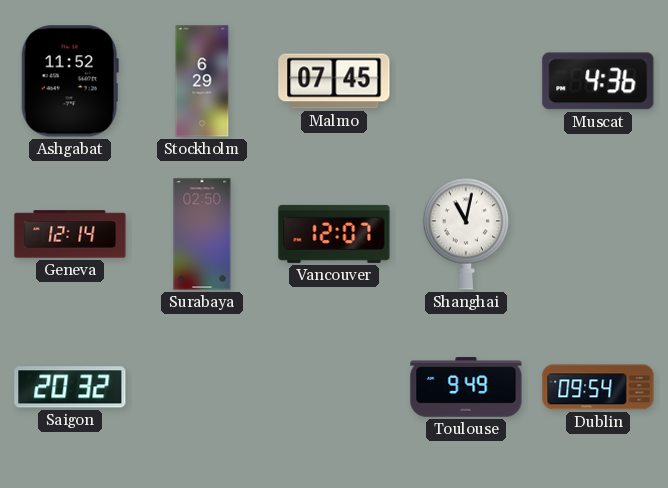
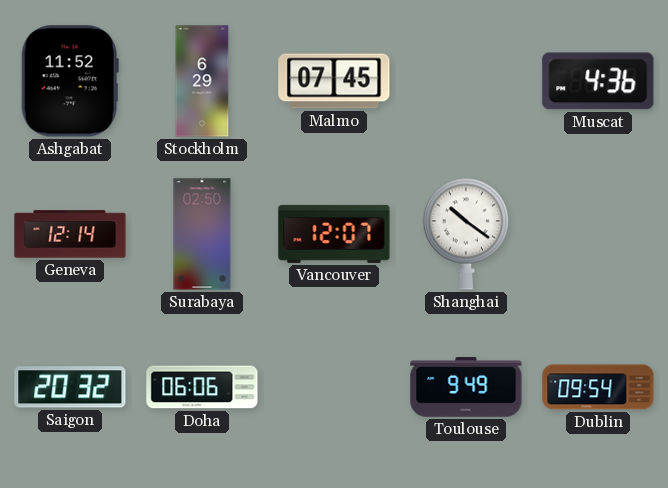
Shanghai: 11:02 -> 10:21 (466, 234)
Doha: none -> 06:06 (202, 387)
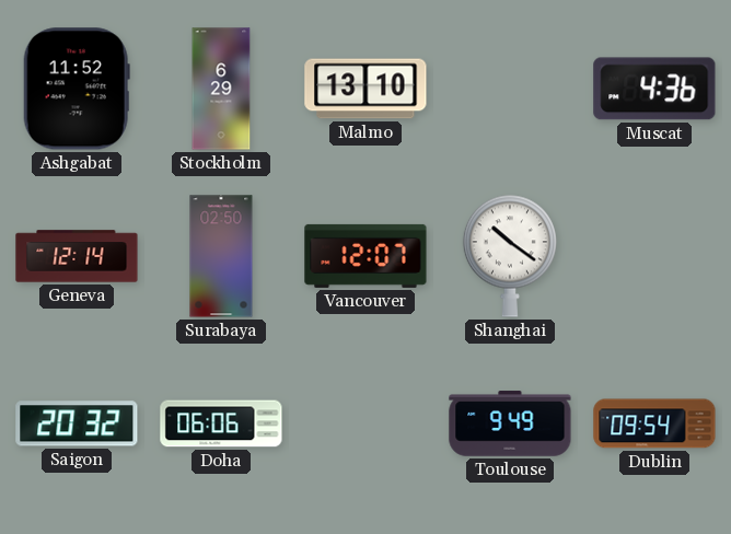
Malmo: 07:45 -> 13:10 (366, 89)
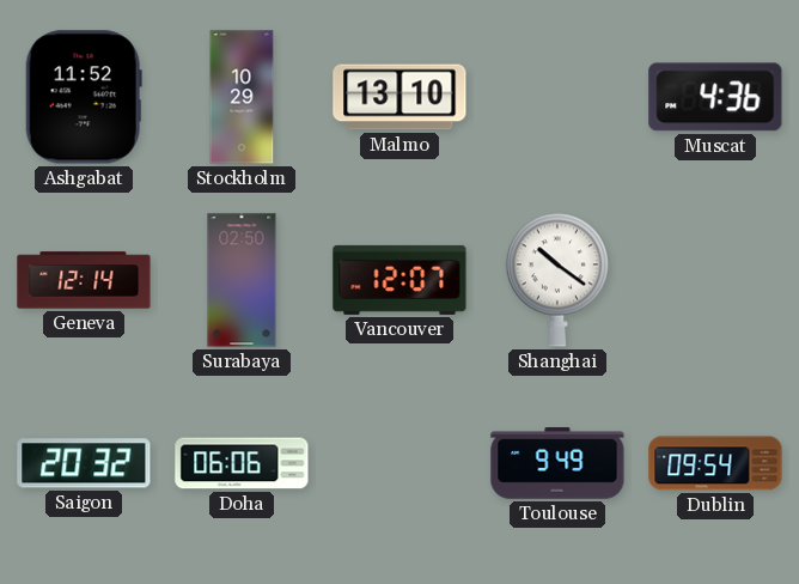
Stockholm: 6:29 -> 10:29 (242, 97)
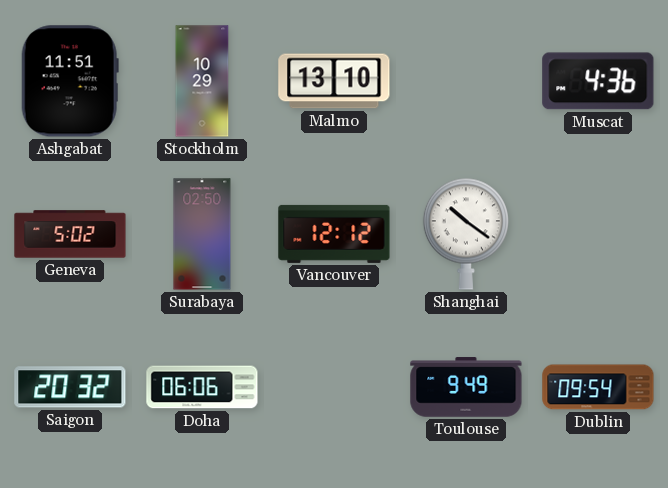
Ashgabat: 11:52 -> 11:51 (70, 81)
Geneva: 12:14 -> 5:02 (70, 234)
Vancouver: 12:07 -> 12:12 (334, 234)
